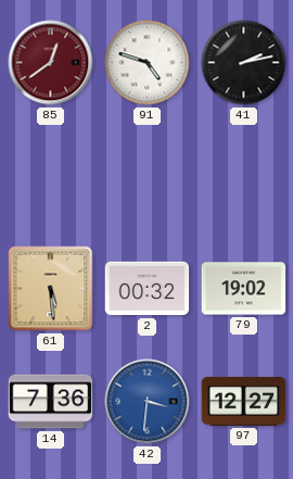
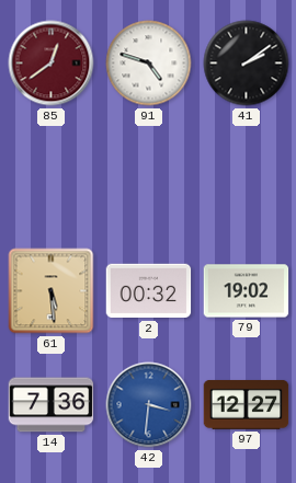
41: 2:13 -> 2:09 (247, 64)
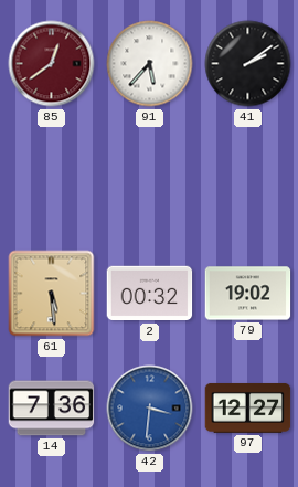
91: 4:48 -> 5:37 (150, 64)
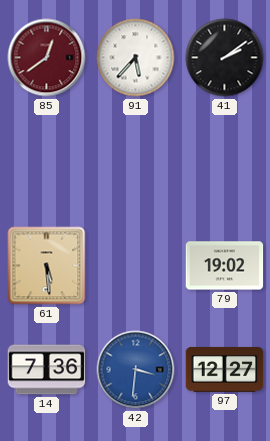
2: 00:32 -> none (150, 294)
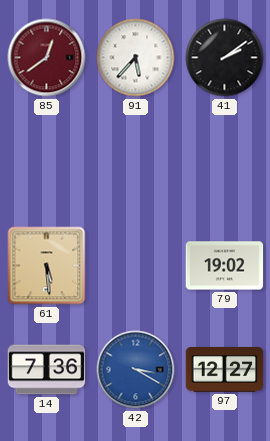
42: 3:31 -> 3:20 (136, 370)
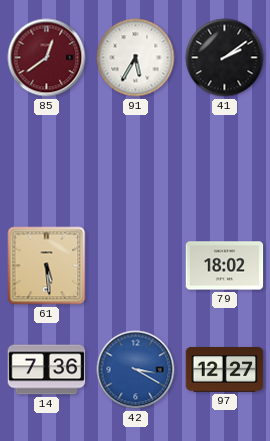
91: 5:37 -> 5:35 (136, 58)
79: 19:02 -> 18:02 (225, 266)
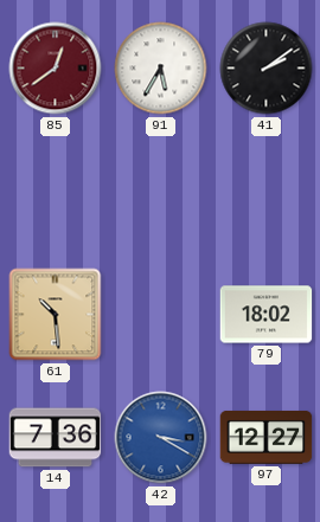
61: 5:29 -> 10:29 (56, 315)
